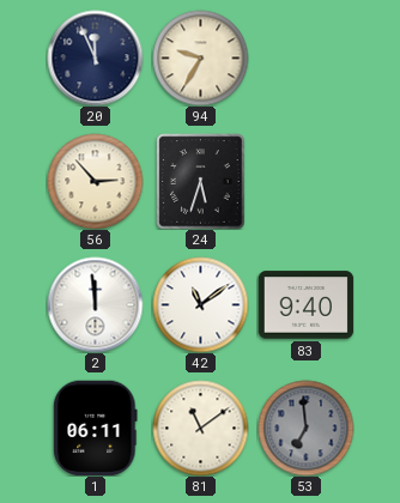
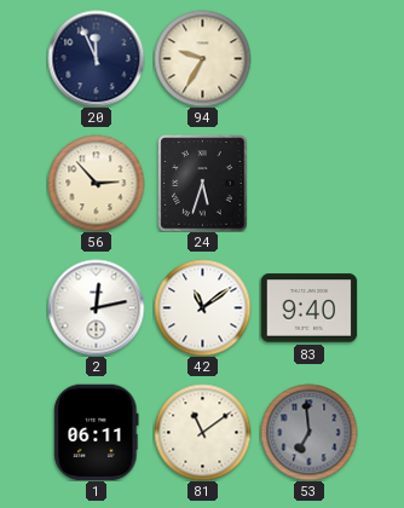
2: 11:59 -> 12:13 (96, 307)
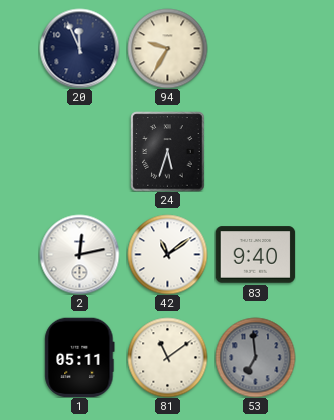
56: 2:53 -> none (96, 183)
1: 06:11 -> 05:11 (80, 357)
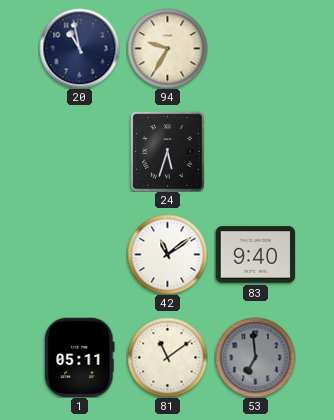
20: 11:56 -> 10:58 (79, 48)
2: 12:13 -> none (79, 254)
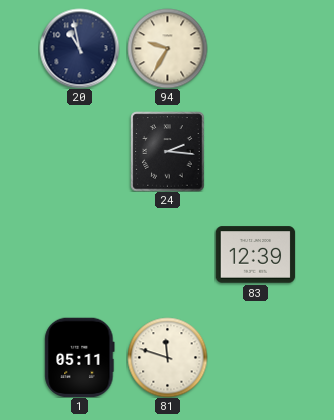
24: 5:33 -> 2:16 (168, 151)
42: 11:09 -> none (167, 254)
83: 9:40 -> 12:39 (255, 255)
81: 11:09 -> 11:48 (167, 357)
53: 6:59 -> none (255, 357)
